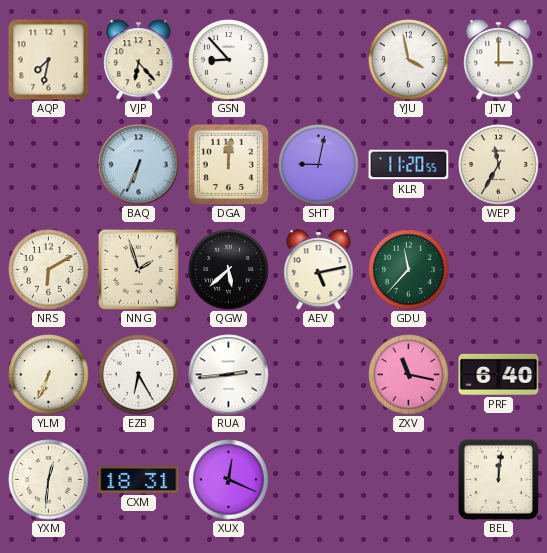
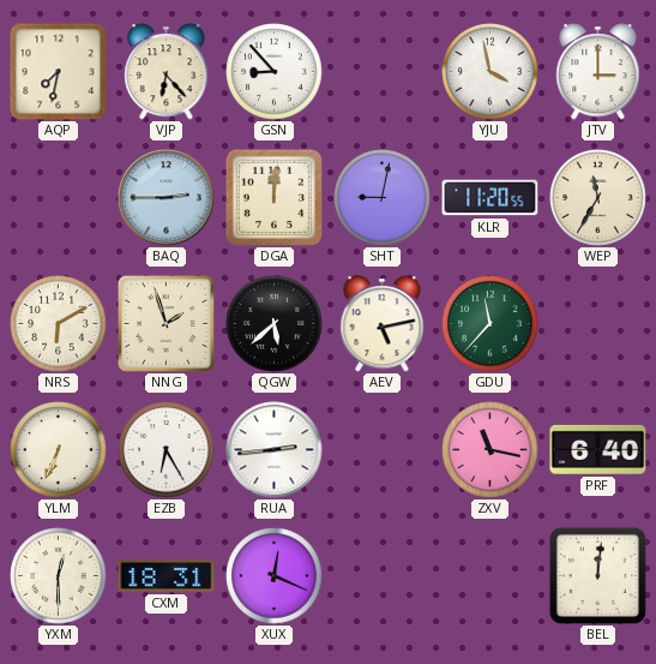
BAQ: 6:34 -> 2:45 (167, 198)
YXM: 12:31 -> 12:30 (59, 576)
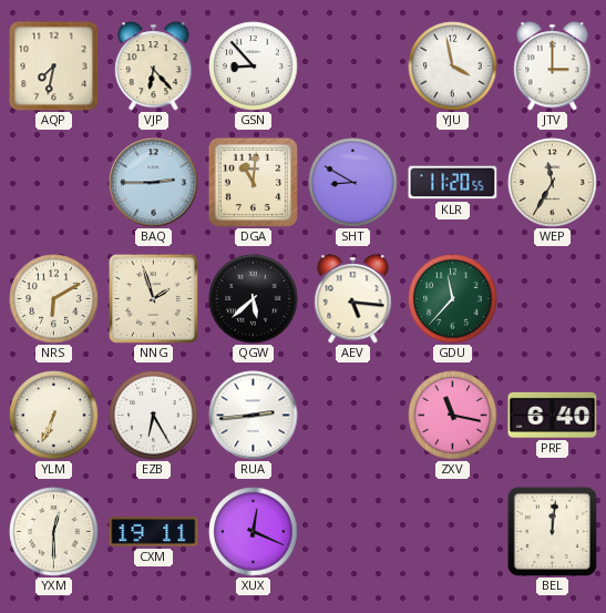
DGA: 12:01 -> 11:01 (253, 182)
SHT: 9:02 -> 8:50 (353, 183)
AEV: 5:13 -> 5:16 (353, 299)
CXM: 18:31 -> 19:11 (154, 532)
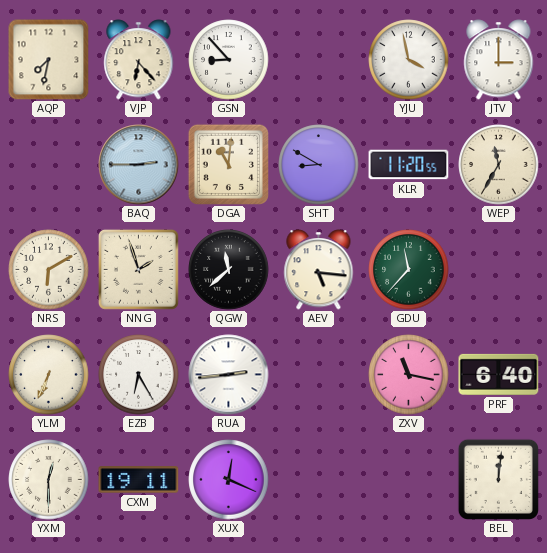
QGW: 5:38 -> 11:38 (229, 270)
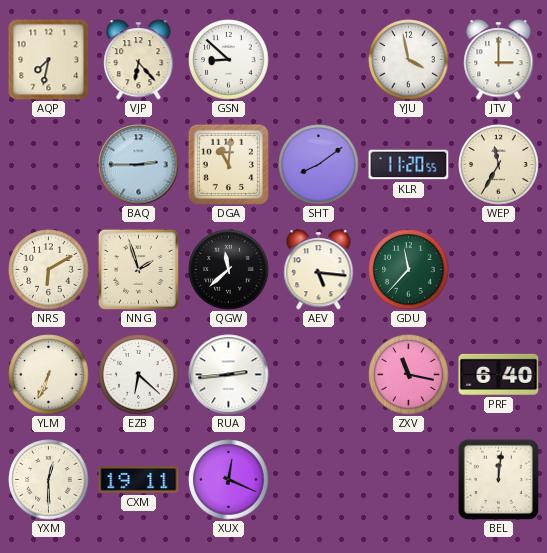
GSN: 8:53 -> 8:52 (229, 60)
SHT: 8:50 -> 8:09 (319, 165)
EZB: 6:25 -> 6:22 (139, 375)
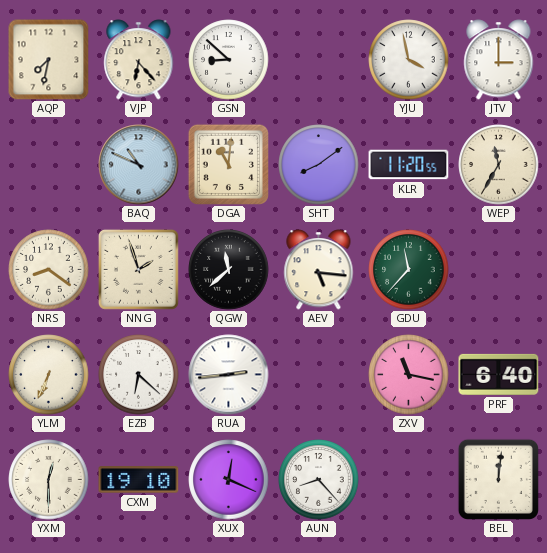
BAQ: 2:45 -> 10:49 (139, 165)
NRS: 6:10 -> 8:21 (49, 270)
CXM: 19:11 -> 19:10 (139, 480)
AUN: none -> 8:23 (319, 480)
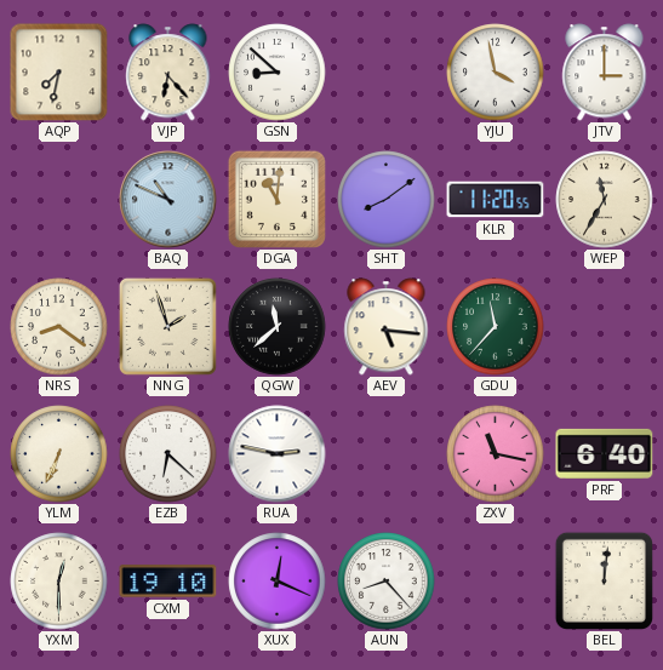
RUA: 2:44 -> 2:47 (278, 454)
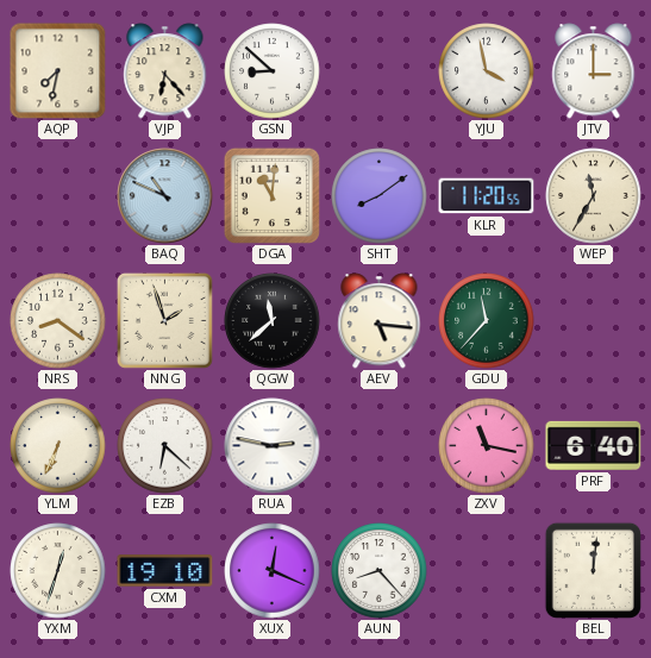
YXM: 12:30 -> 12:33 (58, 571)
